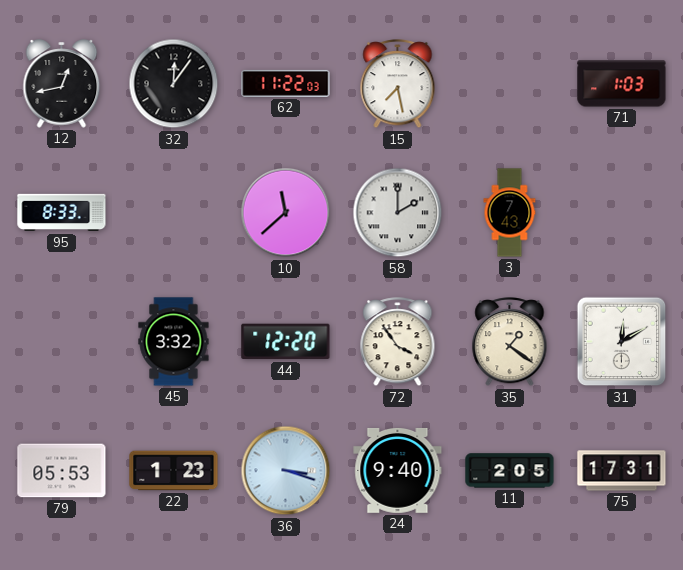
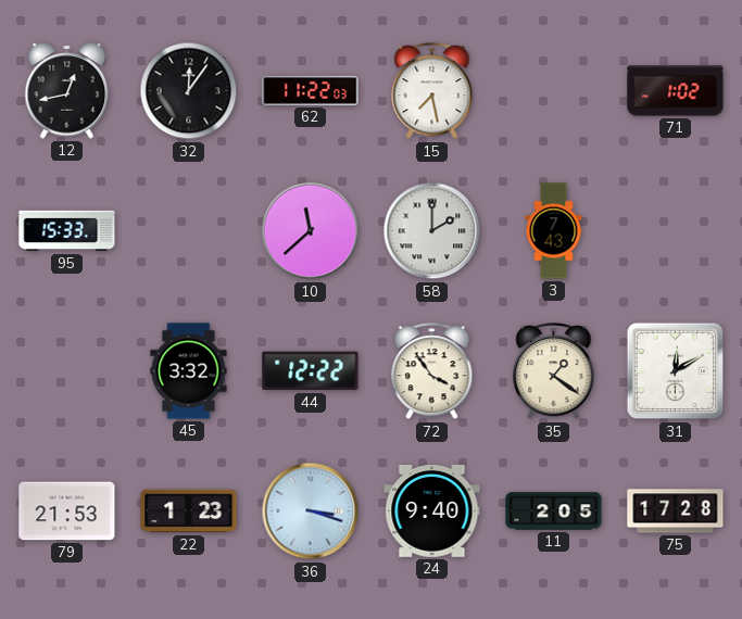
71: 1:03 -> 1:02 (676, 91)
95: 8:33 -> 15:33 (67, 231)
44: 12:20 -> 12:22 (311, 371)
79: 05:53 -> 21:53 (67, 511)
75: 17:31 -> 17:28 (676, 511)
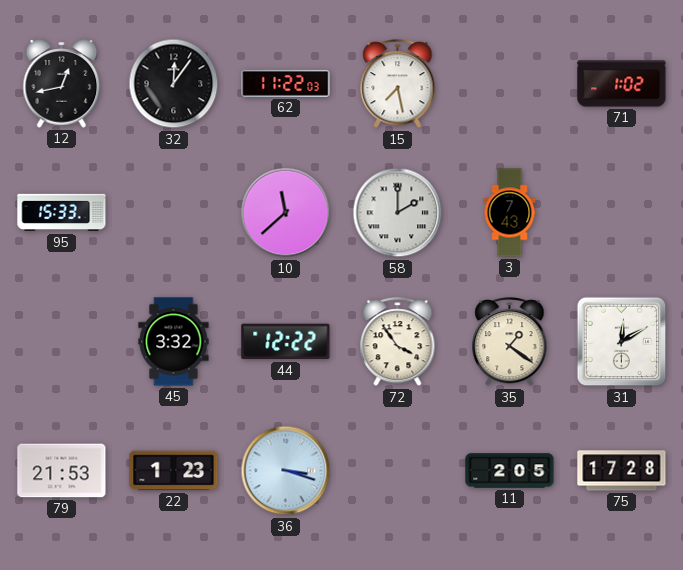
24: 9:40 -> none (432, 510)
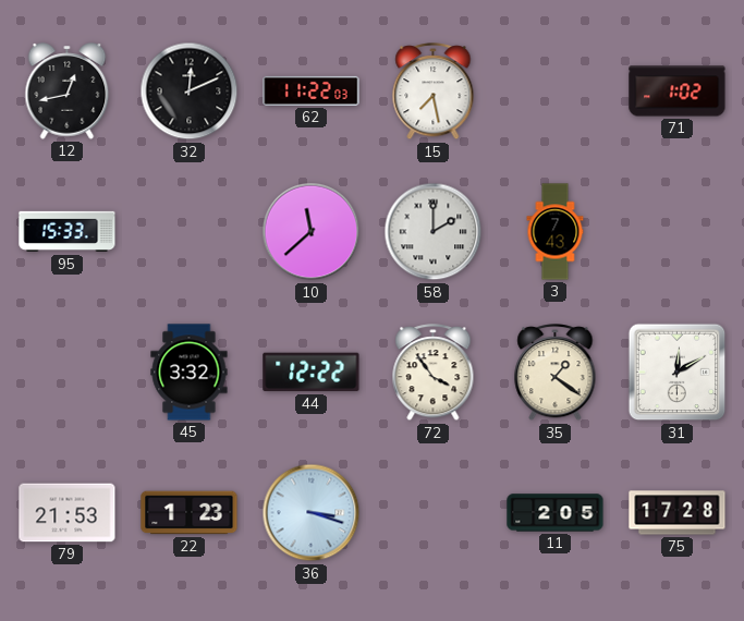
32: 12:06 -> 12:11 (190, 92)
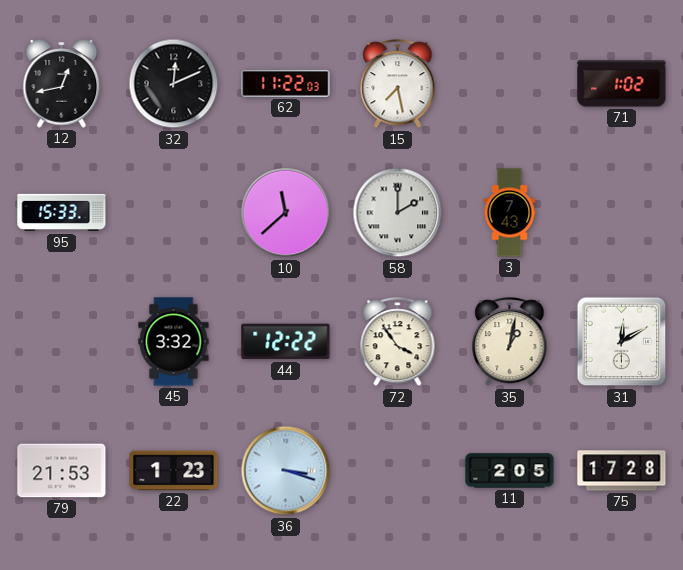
35: 1:21 -> 1:02 (510, 342)
